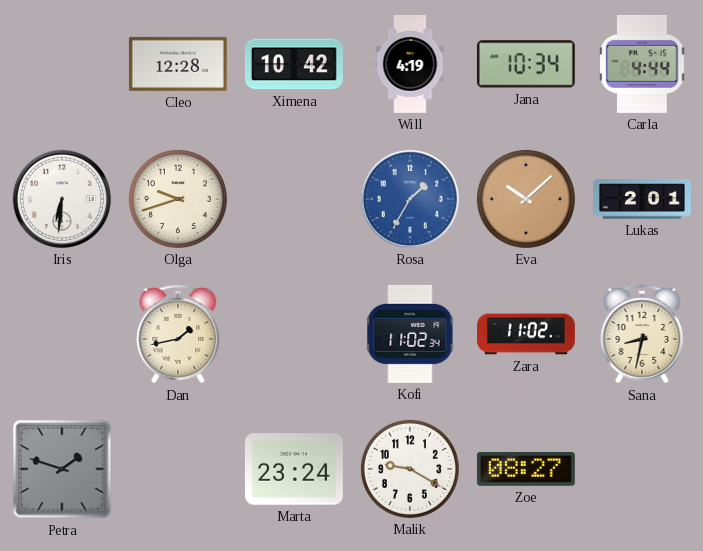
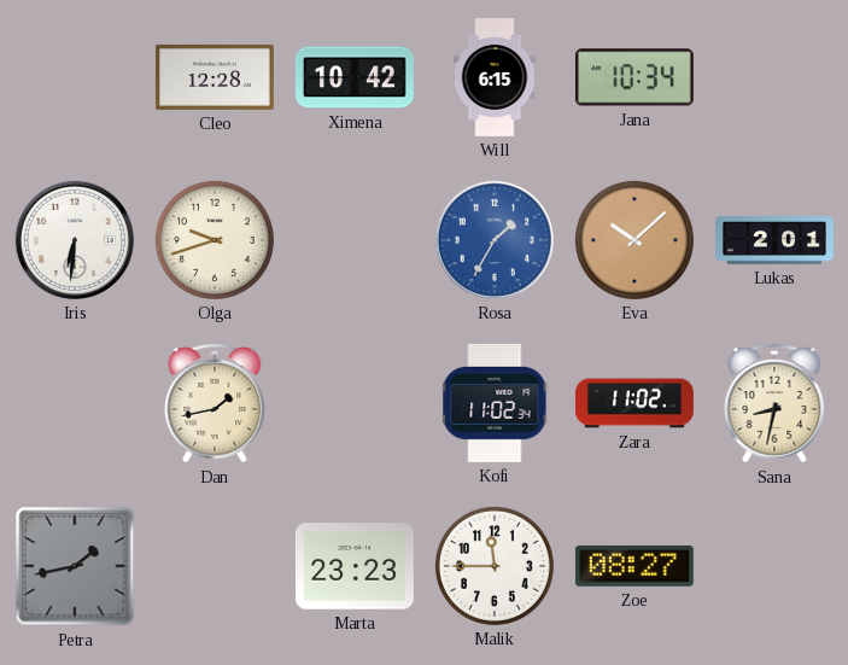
Will: 4:19 -> 6:15 (495, 78)
Carla: 4:44 -> none (642, 64)
Petra: 1:48 -> 1:43 (75, 566)
Marta: 23:24 -> 23:23 (355, 566)
Malik: 9:20 -> 11:45 (495, 566)
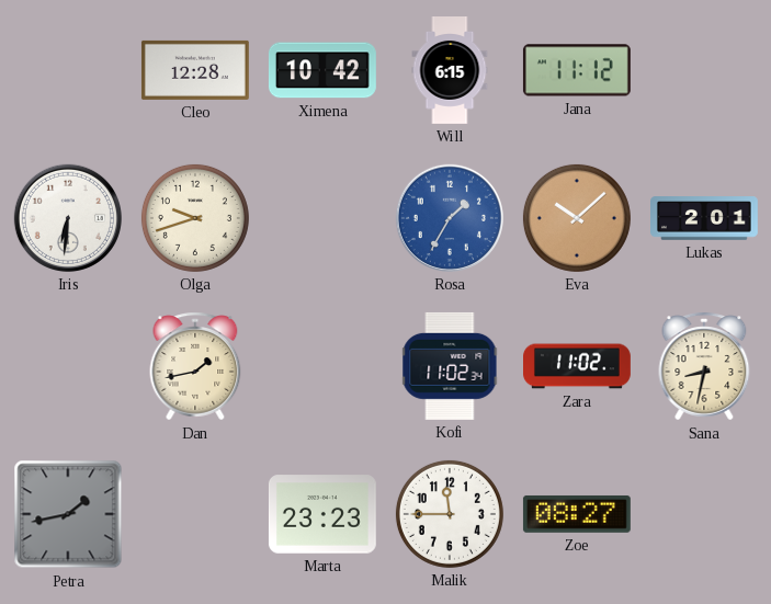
Jana: 10:34 -> 11:12 (577, 70)
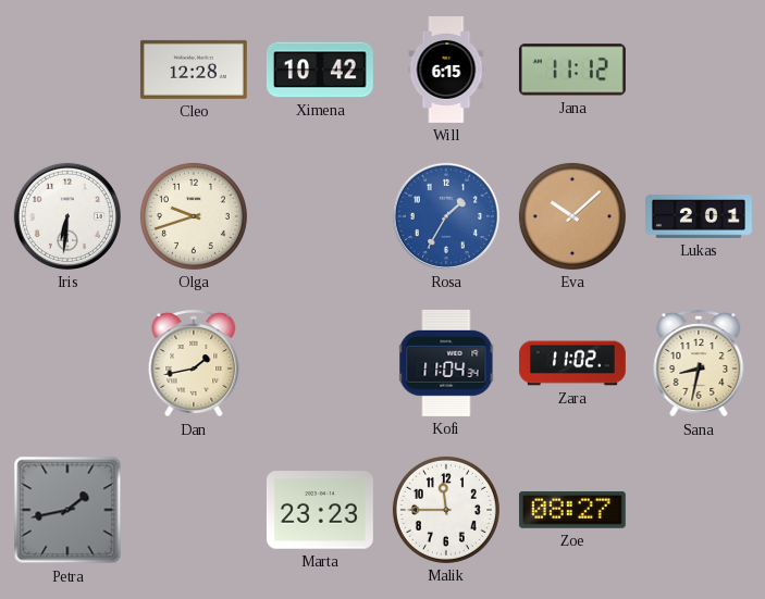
Kofi: 11:02 -> 11:04 (446, 363)
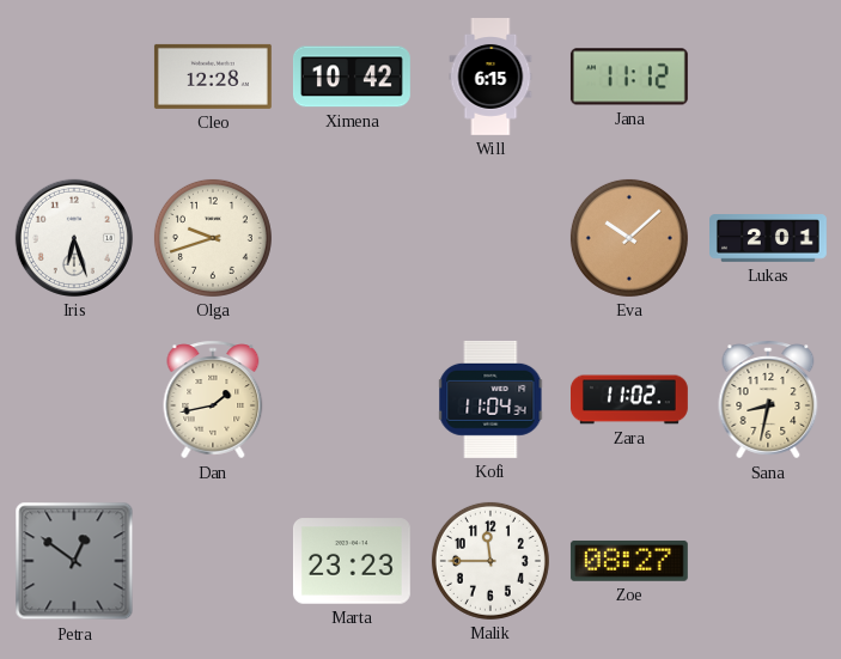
Iris: 6:31 -> 6:27 (74, 238)
Rosa: 1:35 -> none (446, 216)
Petra: 1:43 -> 12:51 (74, 561)
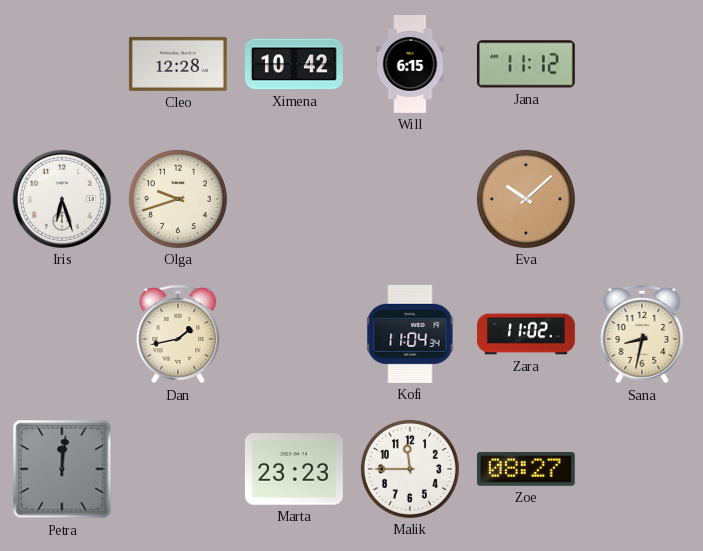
Lukas: 2:01 -> none (769, 238)
Petra: 12:51 -> 12:01 (62, 469)
